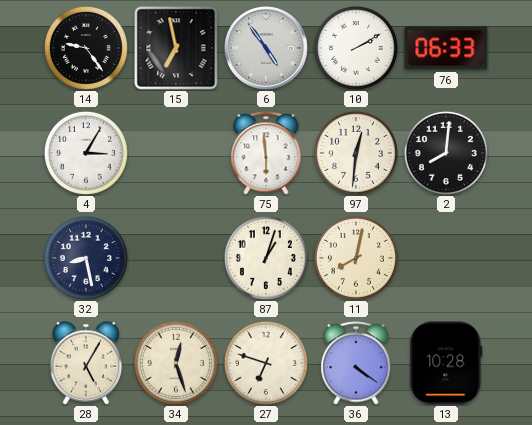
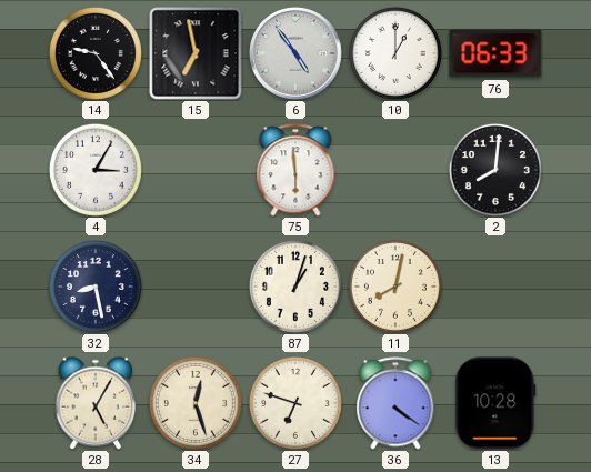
10: 2:10 -> 1:00 (395, 53)
97: 12:31 -> none (356, 153)
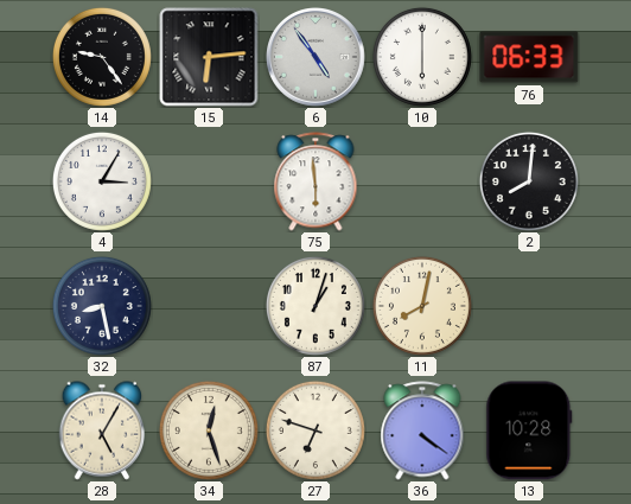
15: 6:58 -> 6:14 (209, 57)
10: 1:00 -> 6:00 (422, 57)
